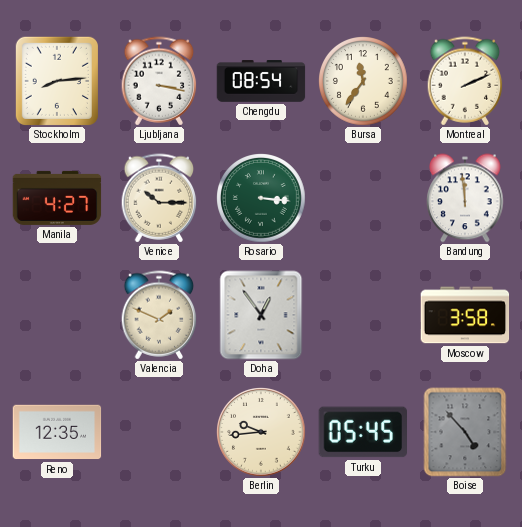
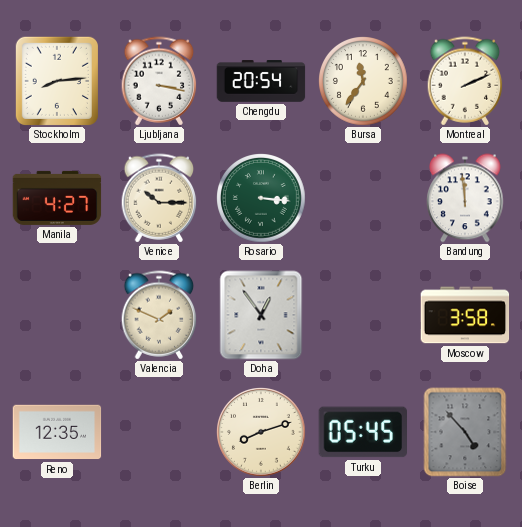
Chengdu: 08:54 -> 20:54 (261, 81)
Berlin: 9:44 -> 8:12 (262, 433)
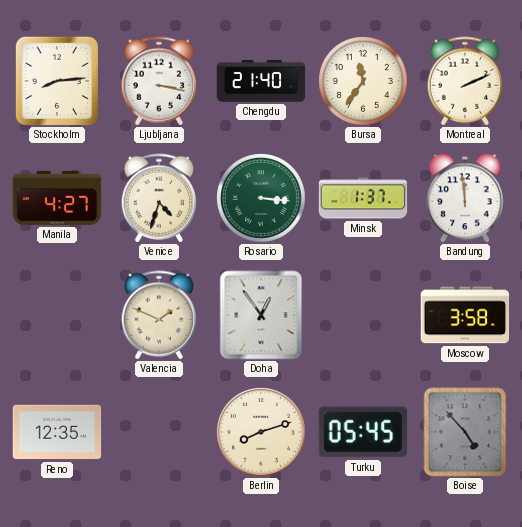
Chengdu: 20:54 -> 21:40 (261, 81)
Venice: 10:15 -> 4:33 (159, 198)
Minsk: none -> 1:37 (363, 198)
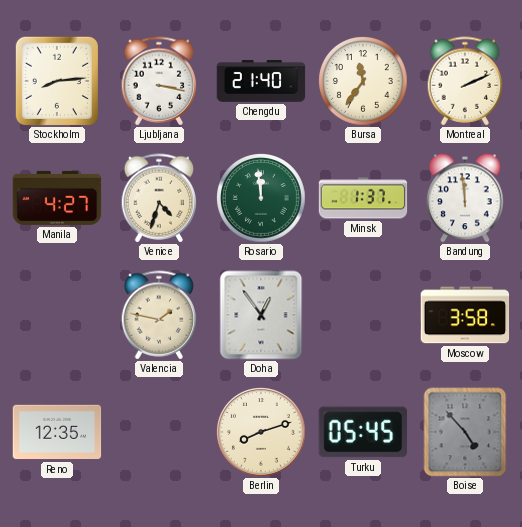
Rosario: 3:16 -> 11:59 (262, 199)
Valencia: 1:49 -> 1:47 (159, 315)
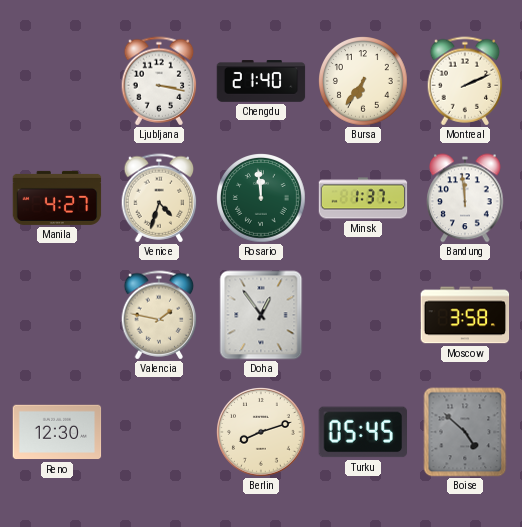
Stockholm: 8:14 -> none (57, 81)
Bursa: 11:36 -> 6:36 (364, 82)
Reno: 12:35 -> 12:30 (57, 432)
Boise: 4:53 -> 4:52 (465, 432)
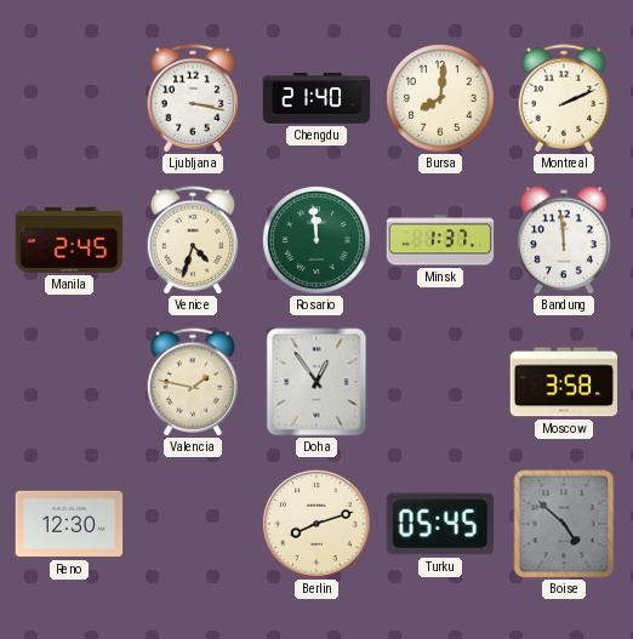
Bursa: 6:36 -> 8:01 (441, 99)
Manila: 4:27 -> 2:45 (69, 240)
